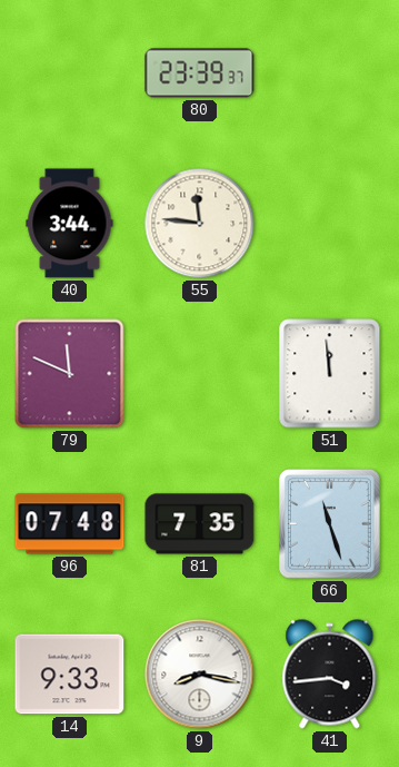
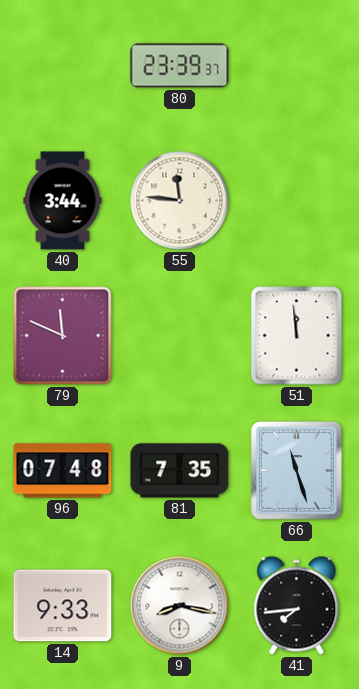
41: 3:44 -> 7:44 (297, 606)
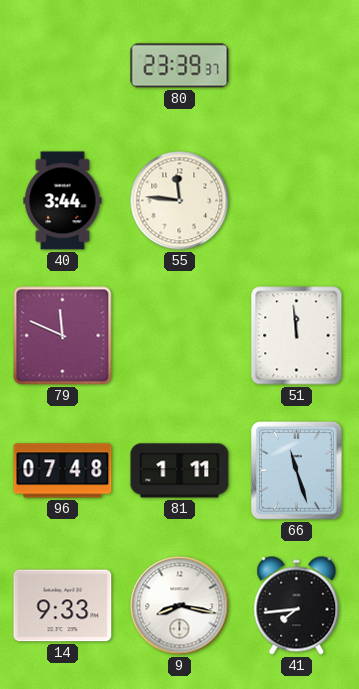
81: 7:35 -> 1:11 (180, 471)
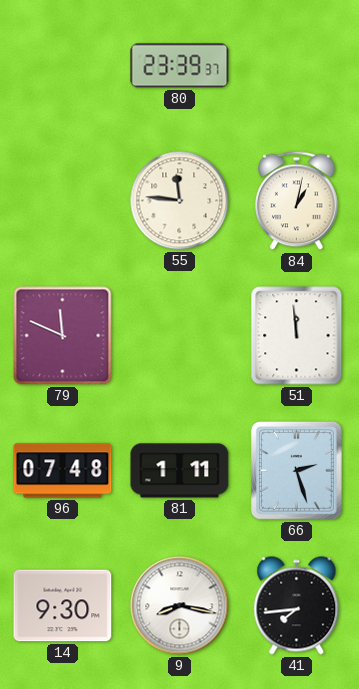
40: 3:44 -> none (63, 201)
84: none -> 1:02 (297, 201)
66: 11:27 -> 2:27 (296, 471)
14: 9:33 -> 9:30 (63, 606)
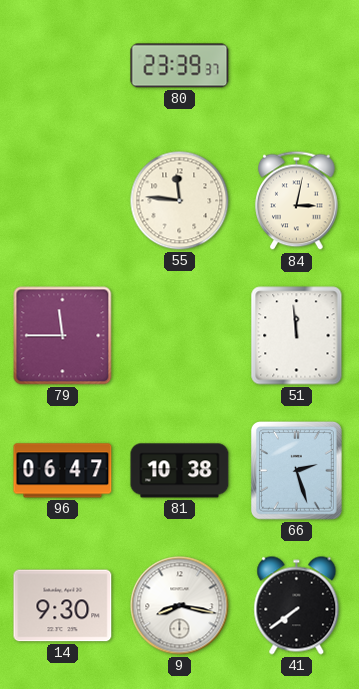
84: 1:02 -> 3:02 (297, 201)
79: 11:49 -> 11:45 (63, 336)
96: 07:48 -> 06:47 (63, 471)
81: 1:11 -> 10:38 (180, 471)
41: 7:44 -> 7:39 (297, 606)
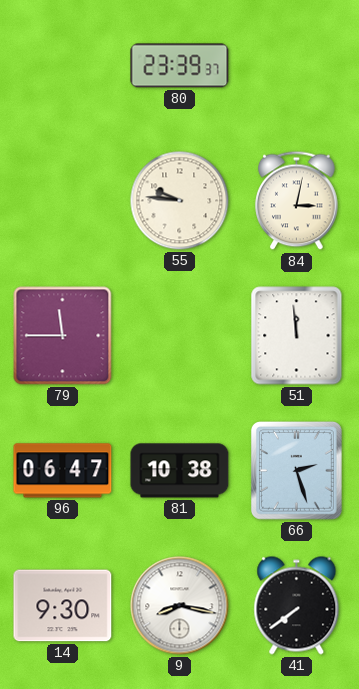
55: 11:46 -> 9:46 (180, 201)
